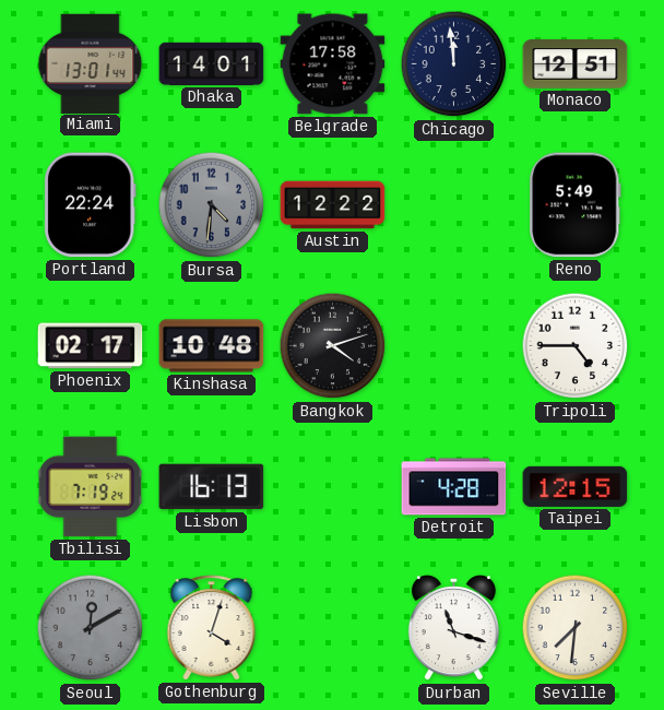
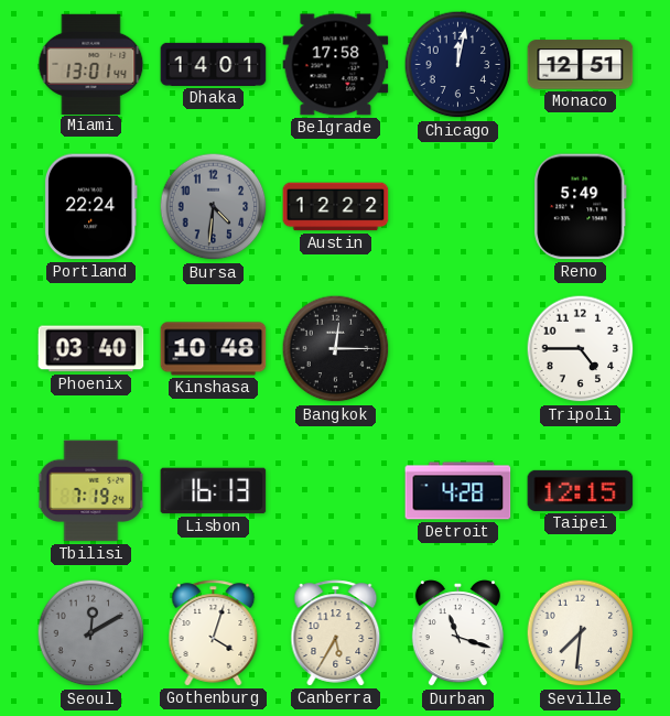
Chicago: 11:59 -> 12:02 (458, 65)
Phoenix: 02:17 -> 03:40 (91, 349)
Bangkok: 4:12 -> 12:15 (336, 349)
Canberra: none -> 5:35 (336, 633)
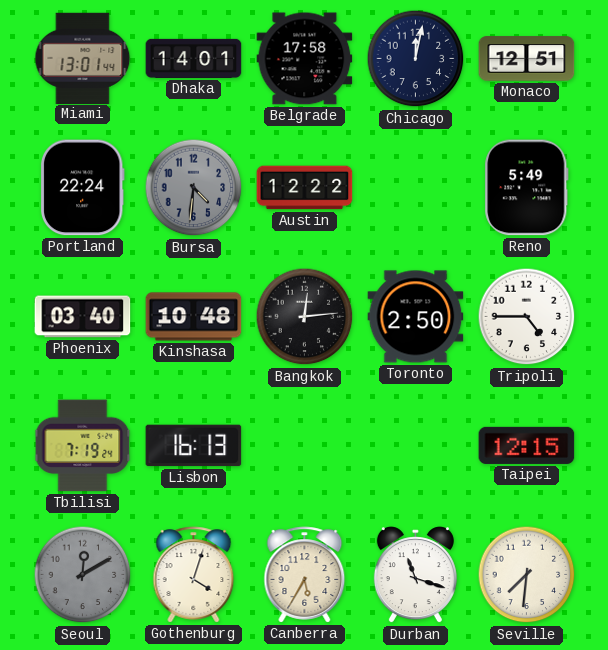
Bangkok: 12:15 -> 12:14 (305, 317)
Toronto: none -> 2:50 (416, 317)
Detroit: 4:28 -> none (458, 491)
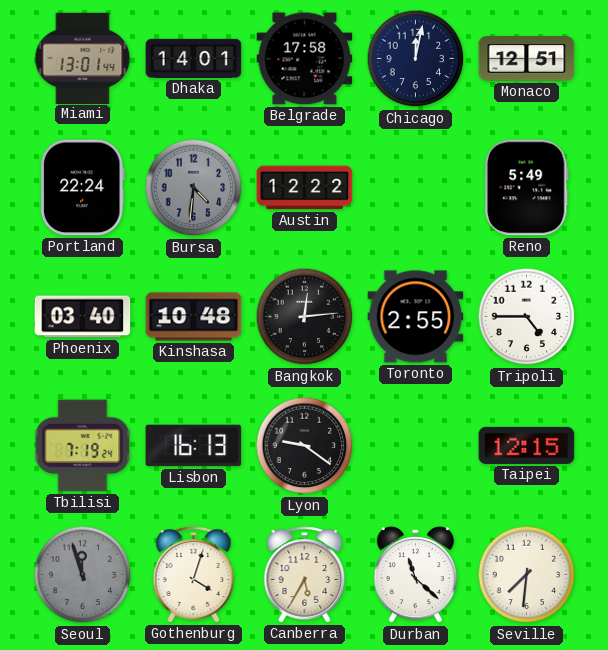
Toronto: 2:50 -> 2:55 (416, 317)
Lyon: none -> 9:21 (305, 446)
Seoul: 12:10 -> 11:57 (83, 575)
Durban: 11:18 -> 11:22 (415, 575)
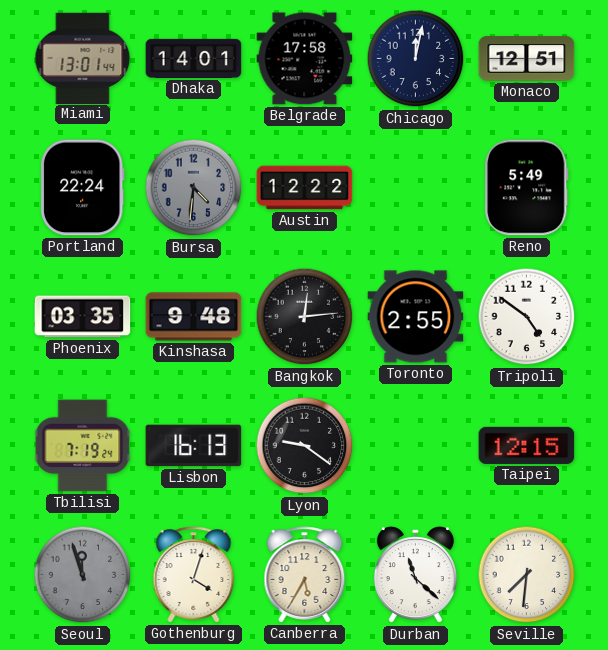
Phoenix: 03:40 -> 03:35 (83, 317)
Kinshasa: 10:48 -> 9:48 (194, 317)
Tripoli: 4:45 -> 4:51 (527, 317)
